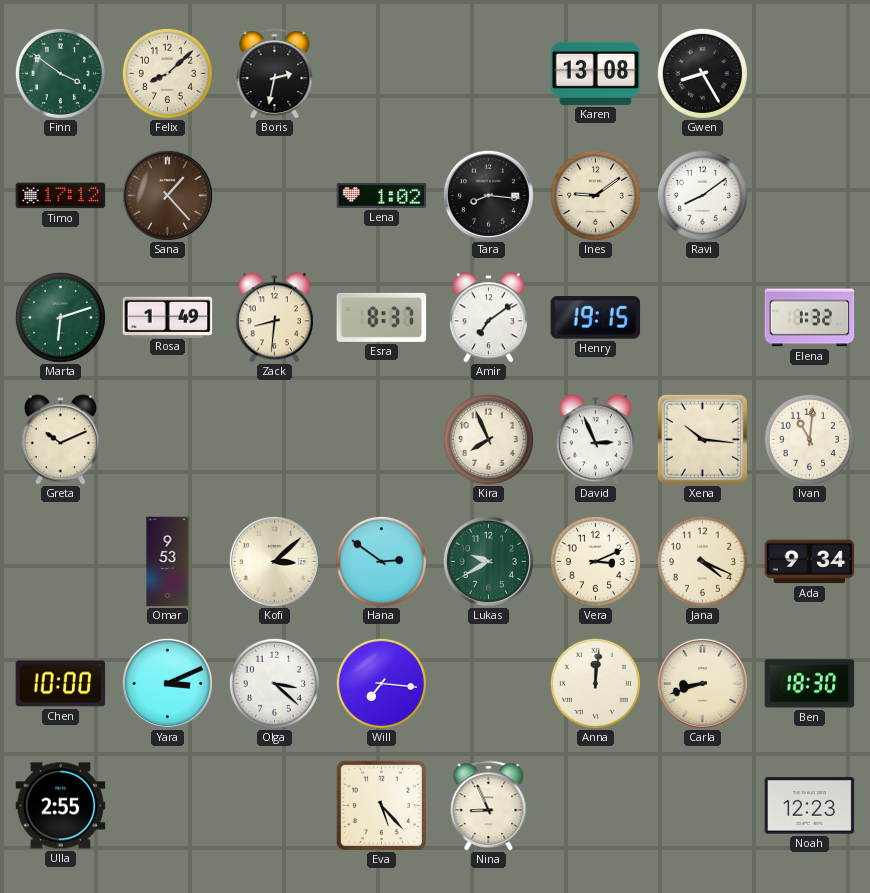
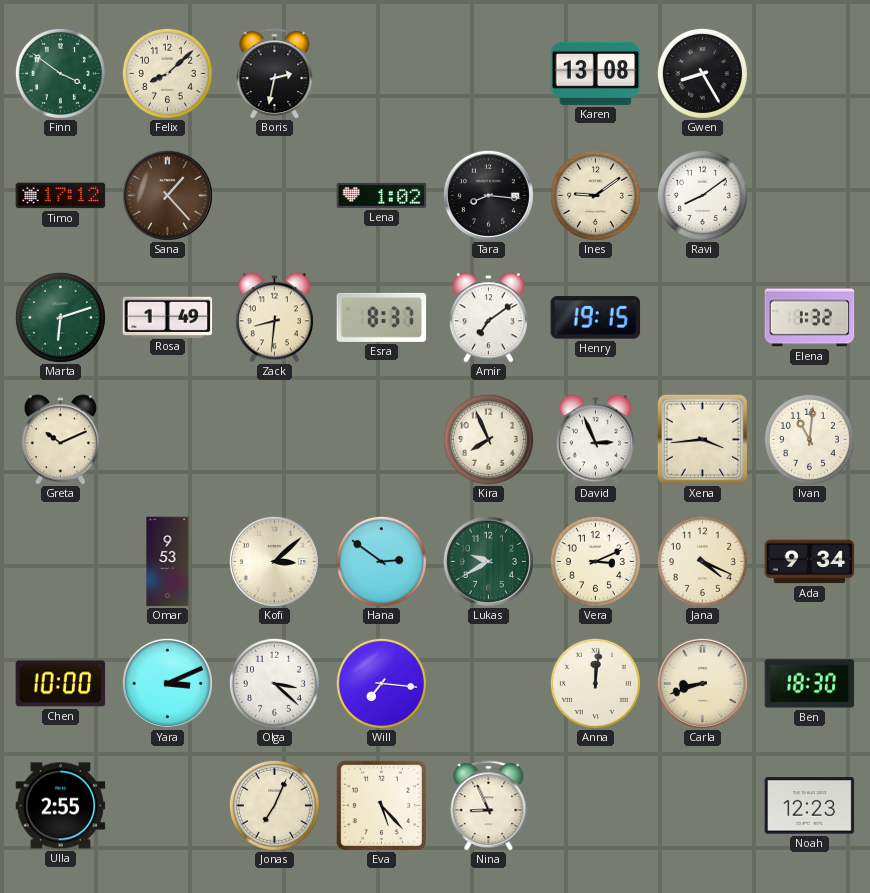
Xena: 10:16 -> 3:44 (702, 439)
Jonas: none -> 7:04 (274, 805)
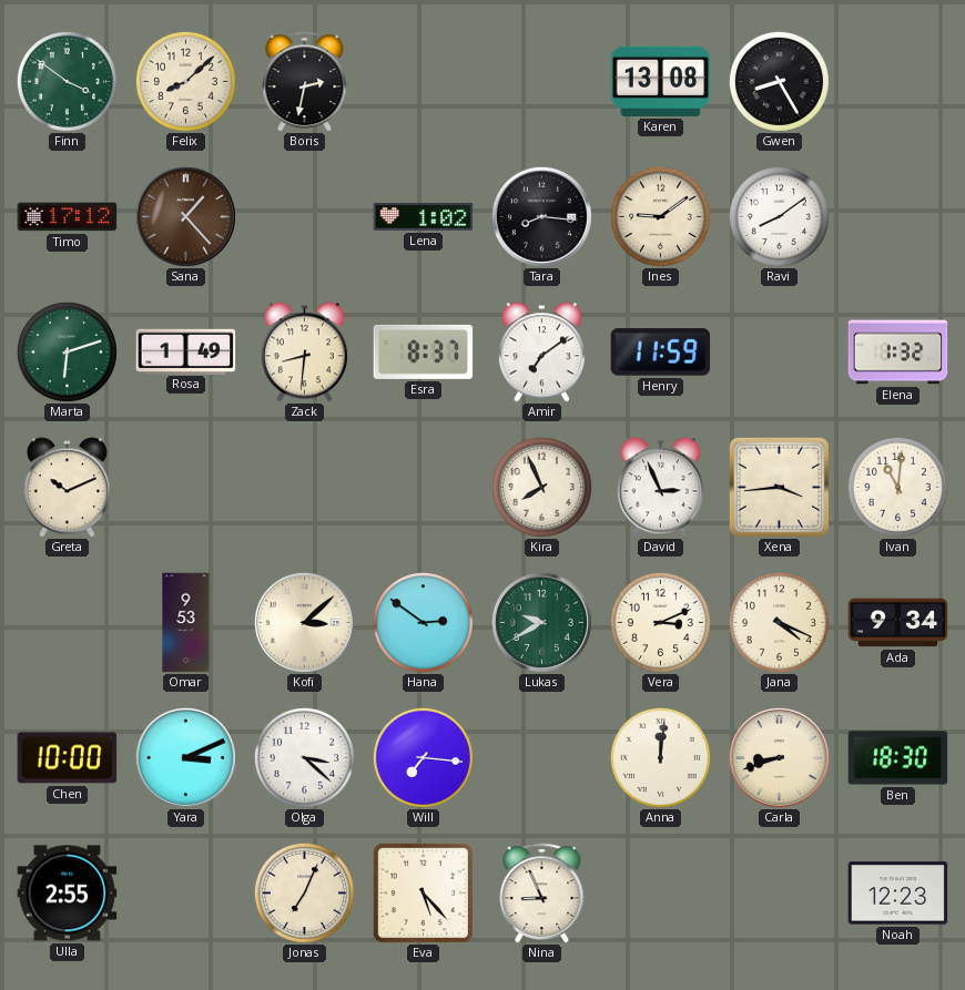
Henry: 19:15 -> 11:59 (661, 353)
